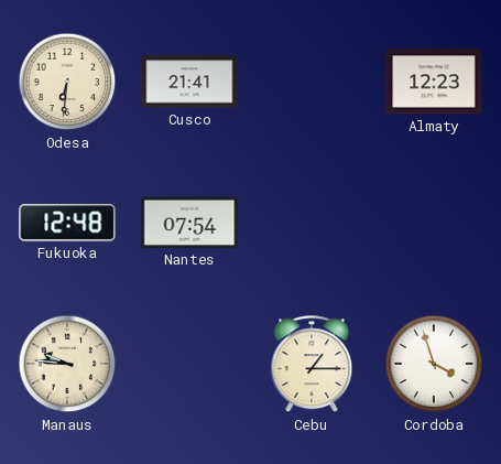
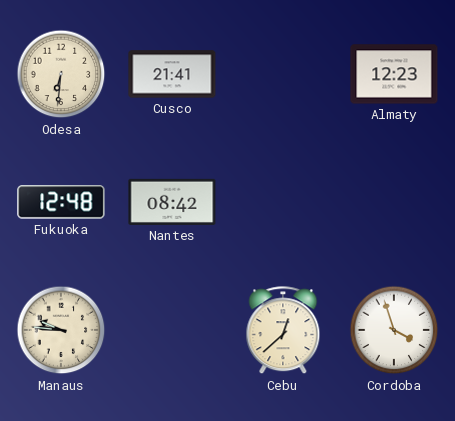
Nantes: 07:54 -> 08:42 (172, 202)
Cebu: 1:15 -> 12:38 (283, 331)
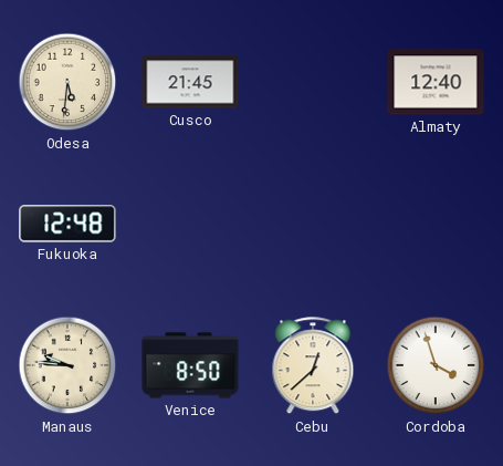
Odesa: 6:31 -> 5:31 (67, 82)
Cusco: 21:41 -> 21:45 (190, 82)
Almaty: 12:23 -> 12:40 (436, 82)
Nantes: 08:42 -> none (172, 202)
Venice: none -> 8:50 (190, 365)
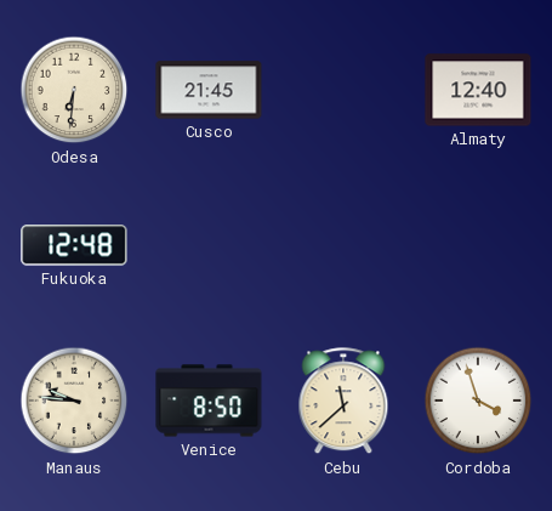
Odesa: 5:31 -> 6:31 (74, 90)
Cebu: 12:38 -> 11:38 (343, 402)
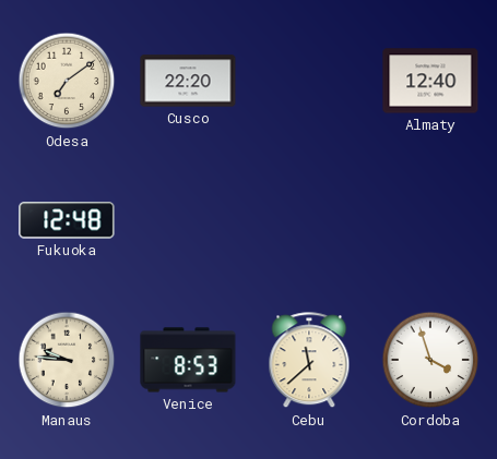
Odesa: 6:31 -> 7:09 (67, 81)
Cusco: 21:45 -> 22:20 (188, 81)
Venice: 8:50 -> 8:53 (188, 360)
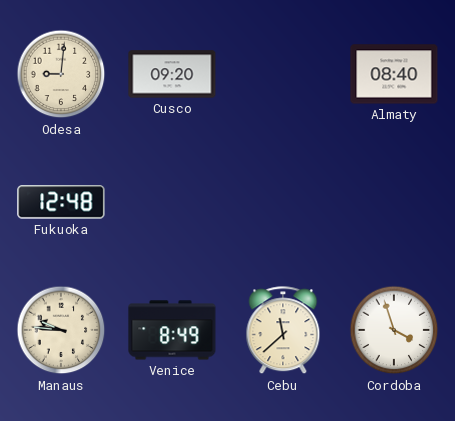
Odesa: 7:09 -> 9:01 (61, 74)
Cusco: 22:20 -> 09:20 (172, 74)
Almaty: 12:40 -> 08:40 (394, 74)
Venice: 8:53 -> 8:49 (172, 330)
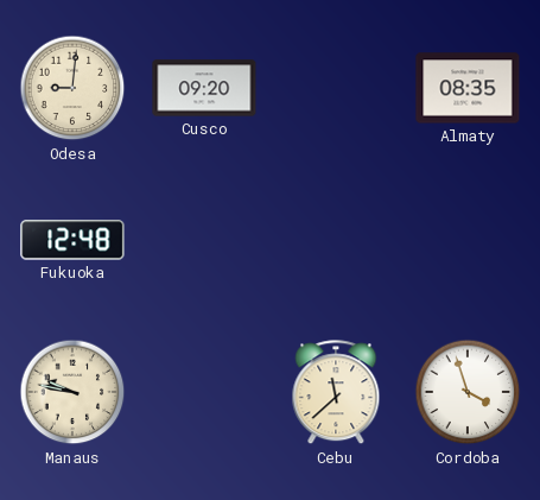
Almaty: 08:40 -> 08:35 (468, 88)
Manaus: 9:46 -> 9:47 (72, 392)
Venice: 8:49 -> none (172, 330)
